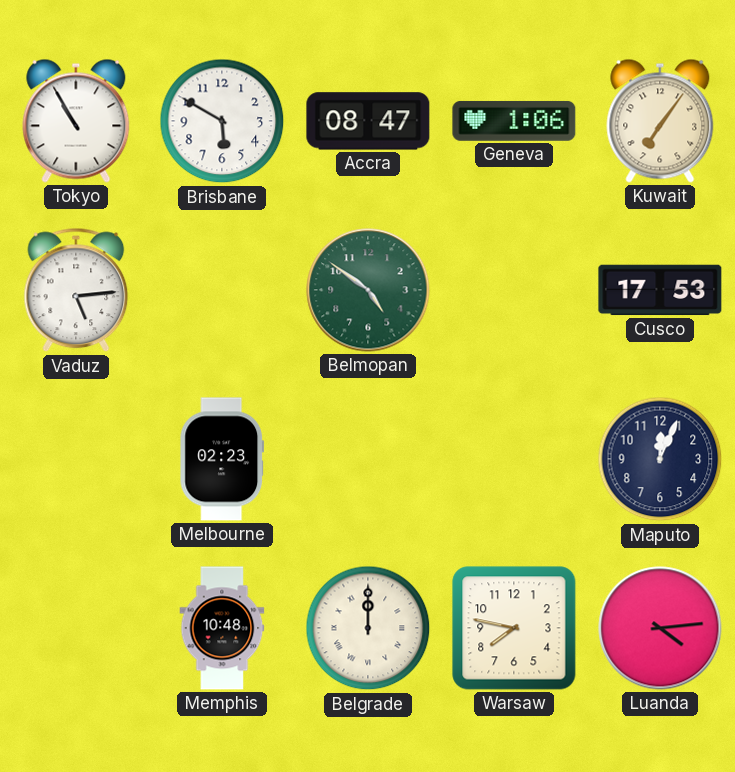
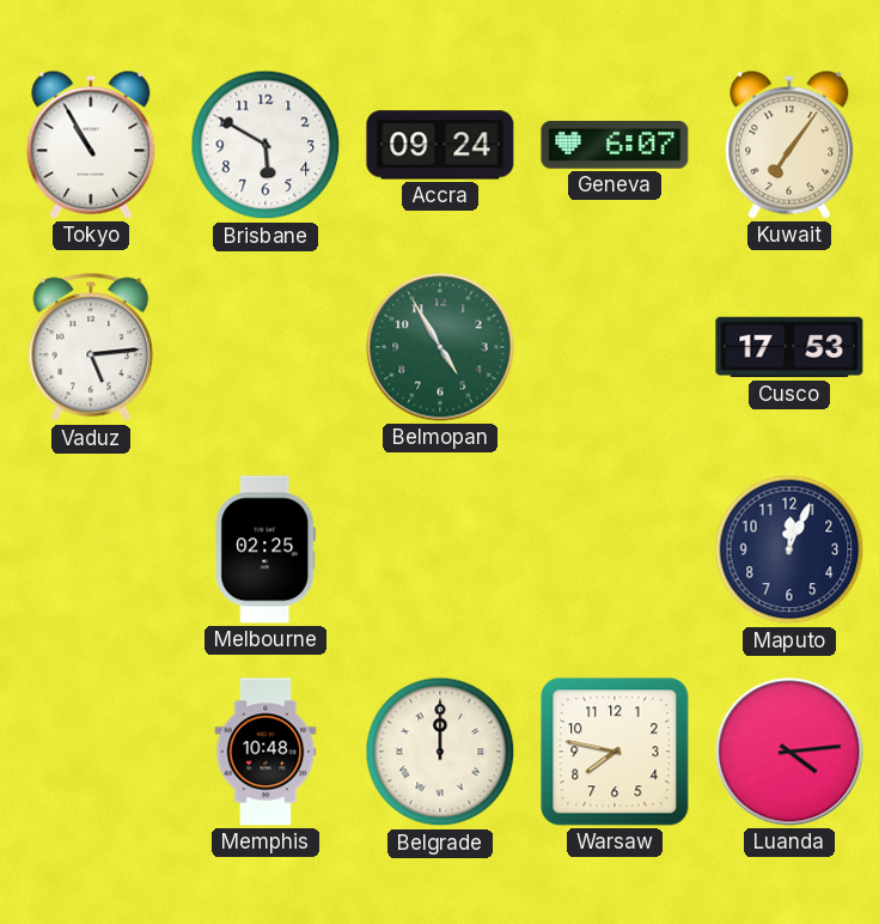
Accra: 08:47 -> 09:24 (440, 145)
Geneva: 1:06 -> 6:07 (615, 145)
Belmopan: 4:51 -> 4:55 (440, 347)
Melbourne: 02:23 -> 02:25 (265, 549)
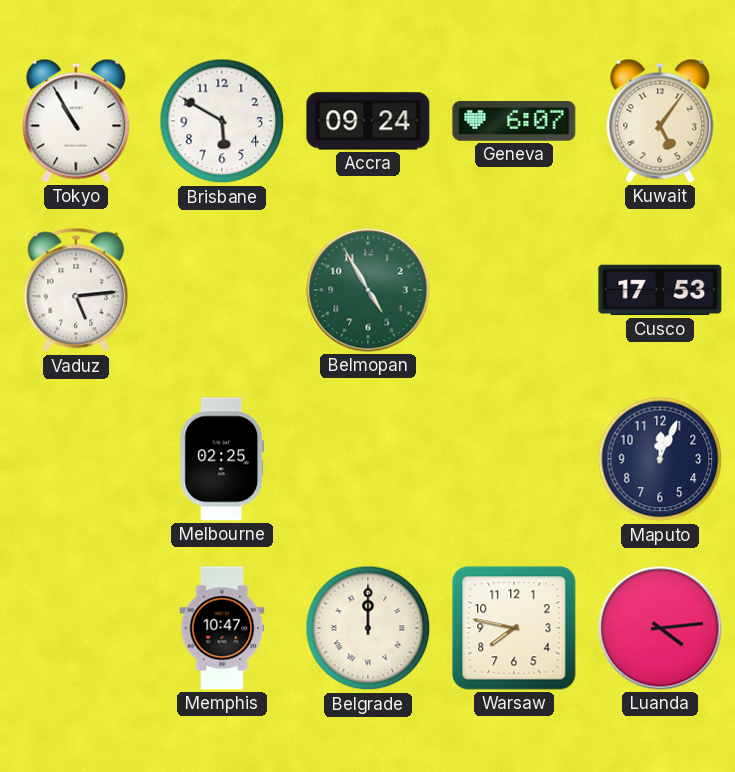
Kuwait: 7:06 -> 5:06 (660, 121)
Memphis: 10:48 -> 10:47 (222, 628)
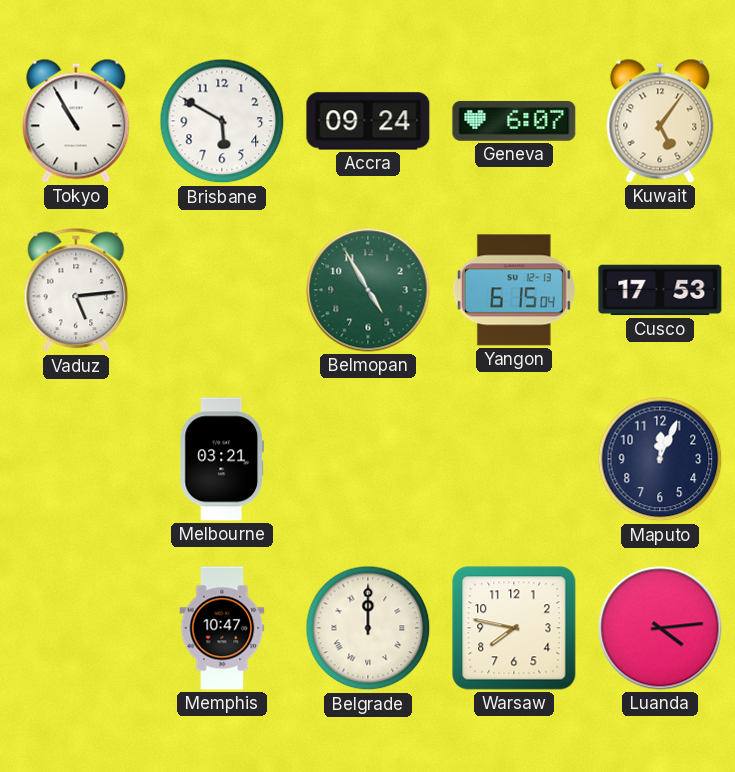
Yangon: none -> 6:15 (514, 290)
Melbourne: 02:25 -> 03:21 (222, 459)
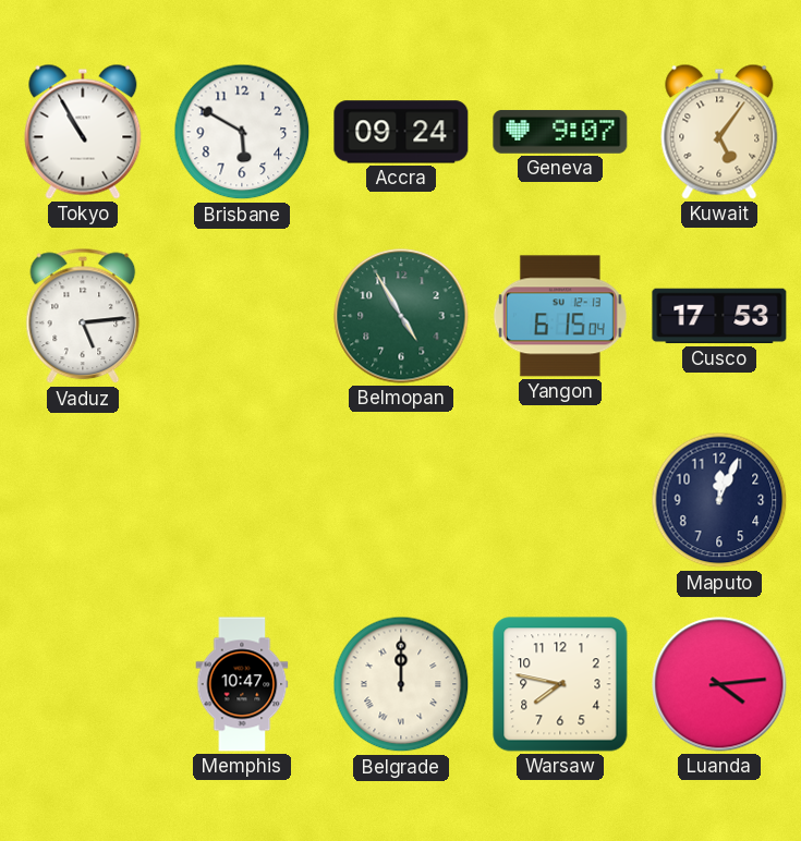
Geneva: 6:07 -> 9:07 (560, 132)
Melbourne: 03:21 -> none (222, 459)
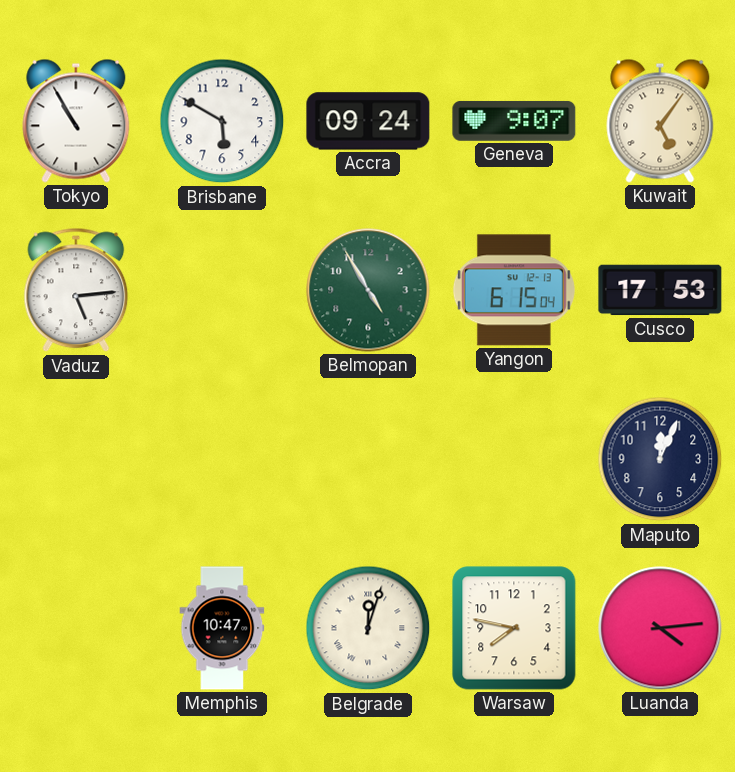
Belgrade: 12:00 -> 12:03 (368, 628)
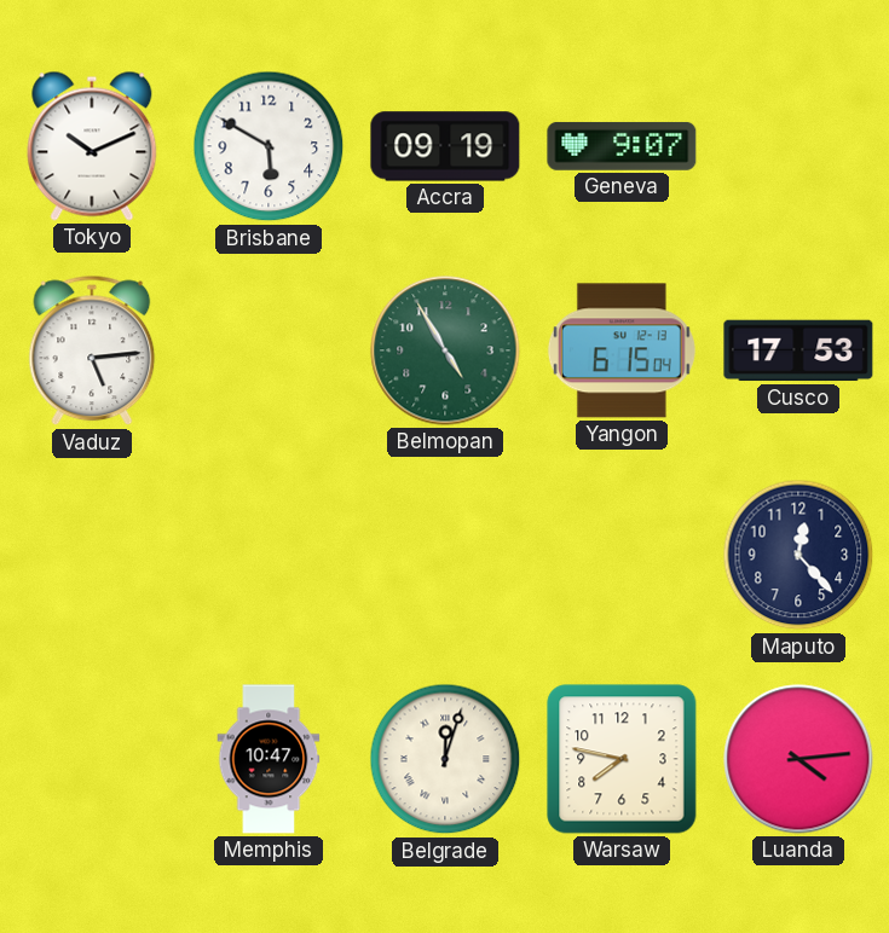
Tokyo: 10:55 -> 10:11 (92, 146)
Accra: 09:24 -> 09:19 (445, 146)
Kuwait: 5:06 -> none (660, 121)
Maputo: 12:04 -> 12:23 (798, 555)
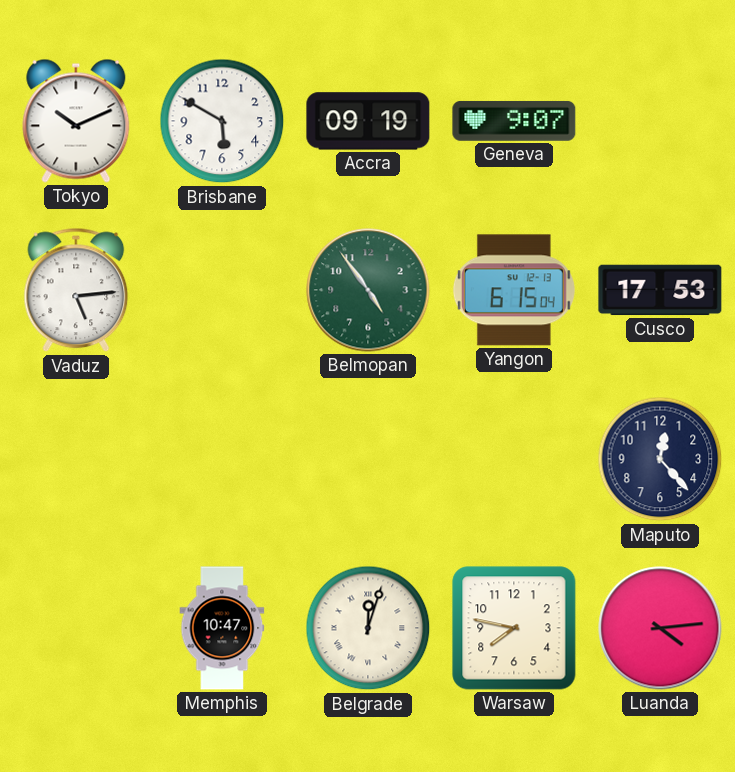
Belmopan: 4:55 -> 4:54 (368, 290)
